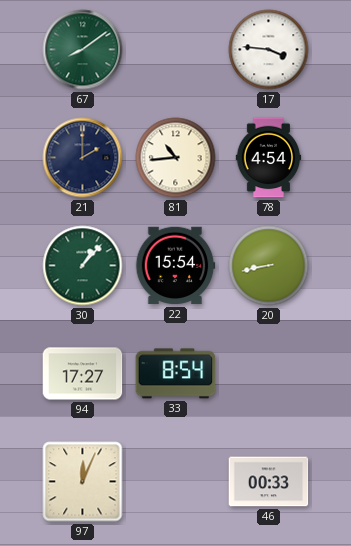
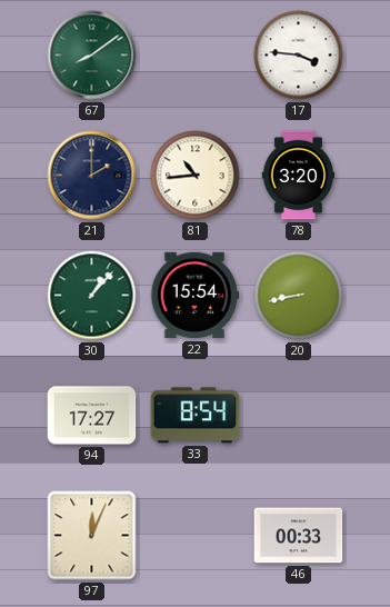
78: 4:54 -> 3:20 (299, 176)
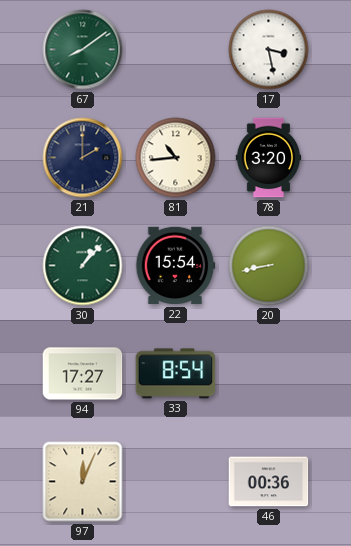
17: 3:46 -> 3:28 (269, 50)
46: 00:33 -> 00:36 (269, 482)
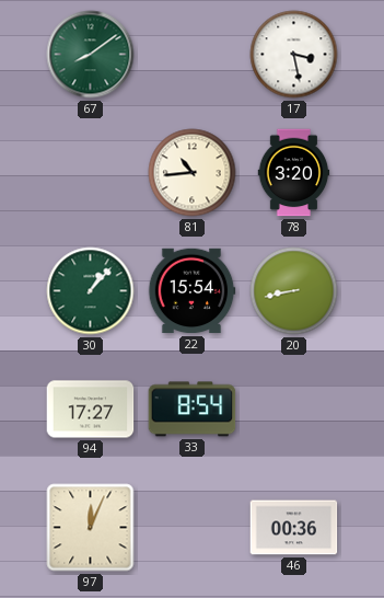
21: 2:00 -> none (83, 158)
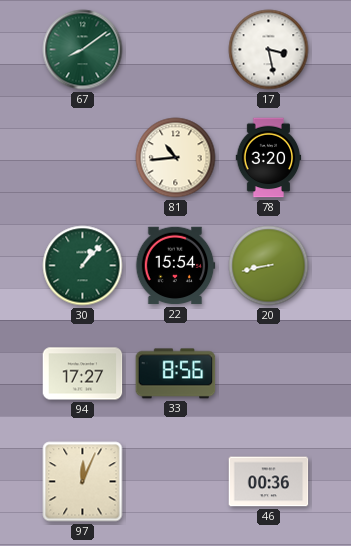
33: 8:54 -> 8:56 (176, 374)
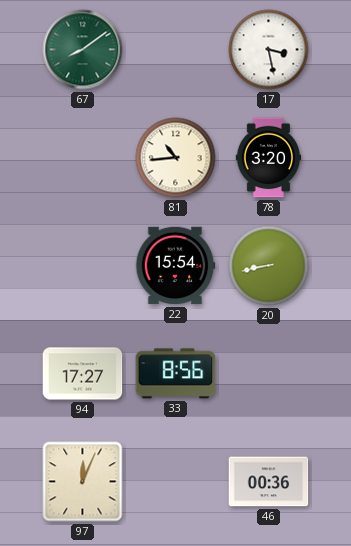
30: 1:07 -> none (83, 266)
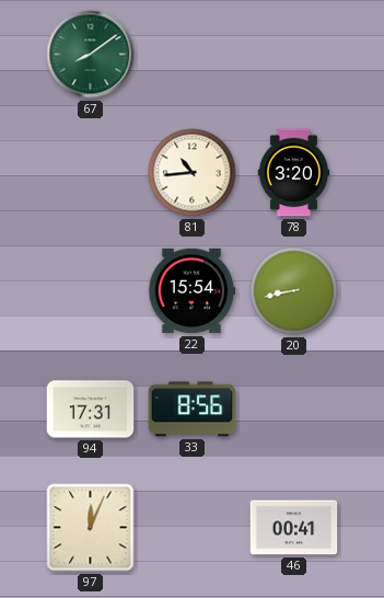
17: 3:28 -> none (269, 50)
94: 17:27 -> 17:31 (91, 410)
46: 00:36 -> 00:41 (294, 528)
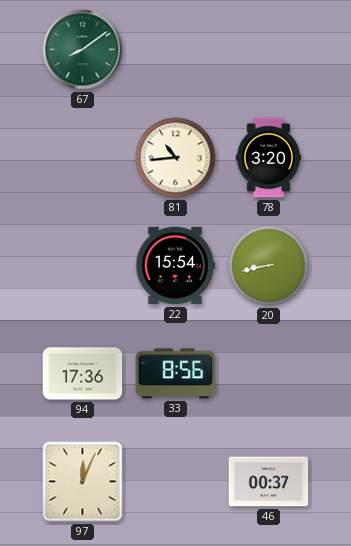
94: 17:31 -> 17:36 (83, 374)
46: 00:41 -> 00:37 (269, 482)
